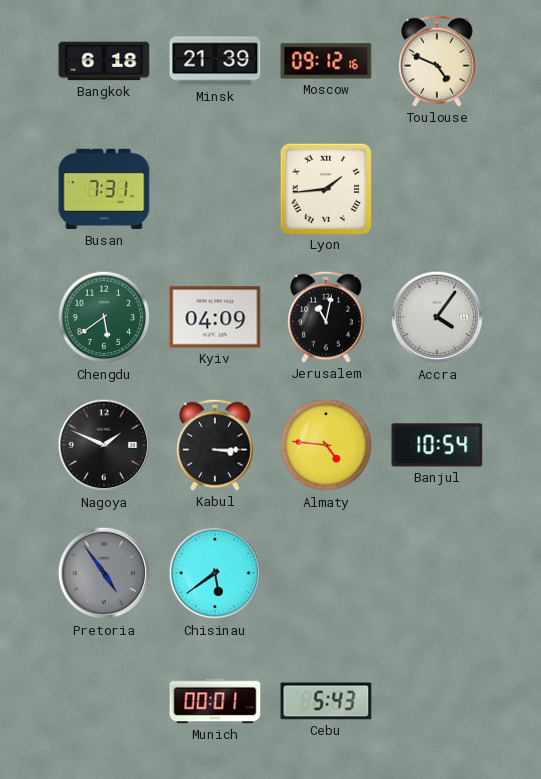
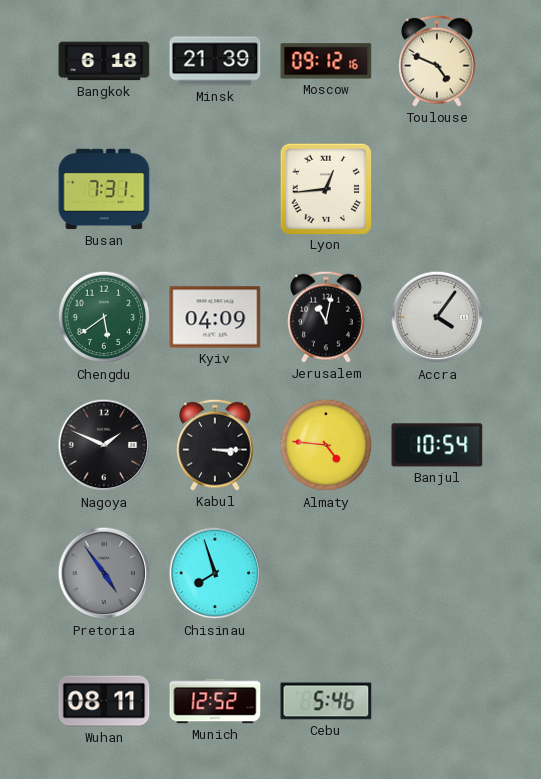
Lyon: 1:44 -> 12:44 (325, 188)
Chisinau: 5:39 -> 7:57 (215, 573)
Wuhan: none -> 08:11 (104, 701)
Munich: 00:01 -> 12:52 (215, 701)
Cebu: 5:43 -> 5:46 (326, 701)
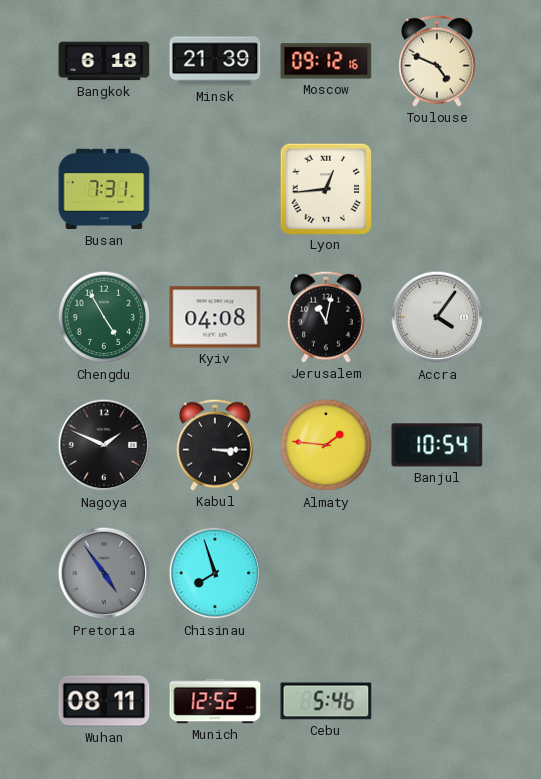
Chengdu: 5:39 -> 4:55 (104, 317)
Kyiv: 04:09 -> 04:08 (215, 317)
Almaty: 4:46 -> 1:46 (326, 445)
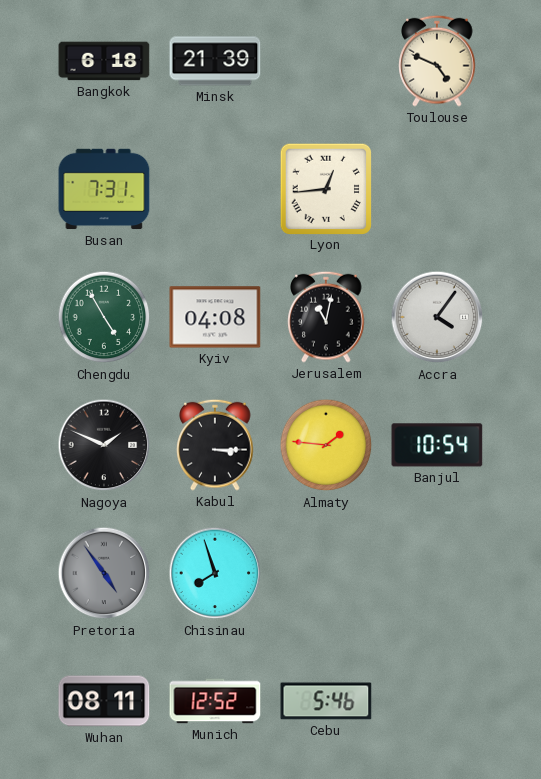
Moscow: 09:12 -> none (326, 61)
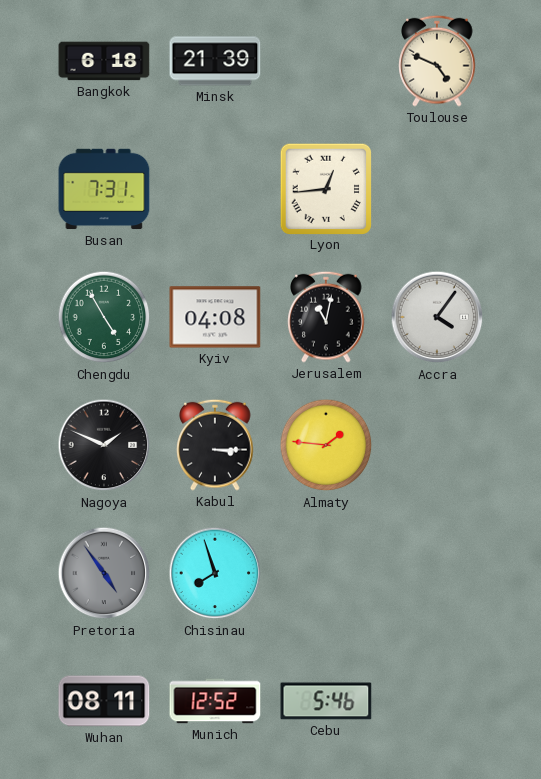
Banjul: 10:54 -> none (437, 445)
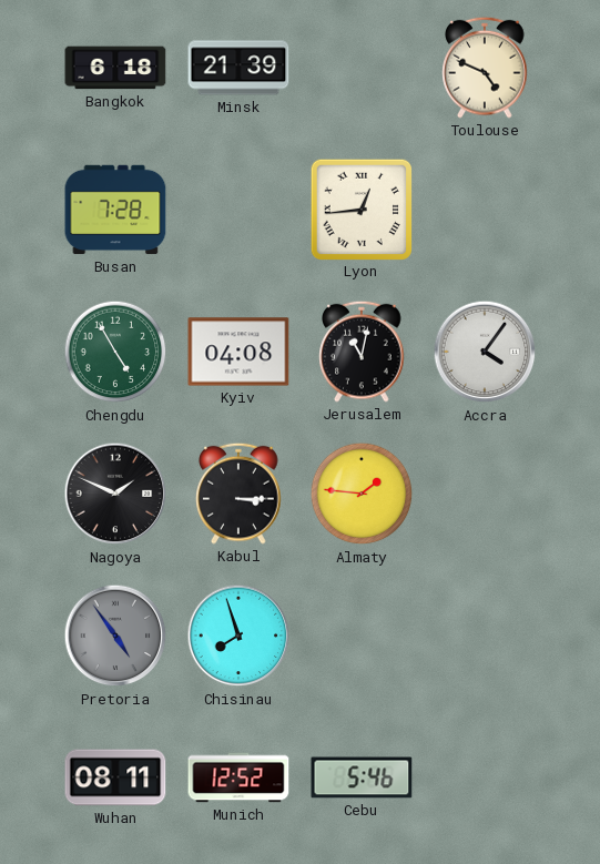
Busan: 7:31 -> 7:28 (115, 210)
